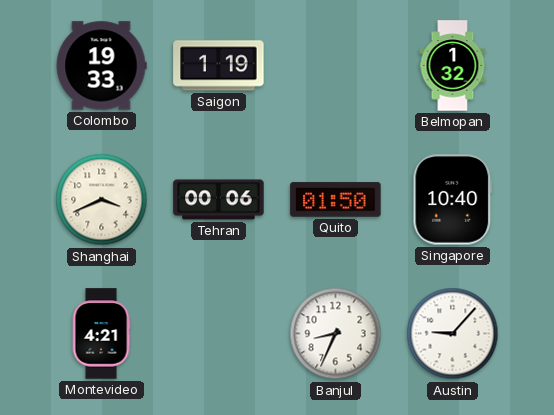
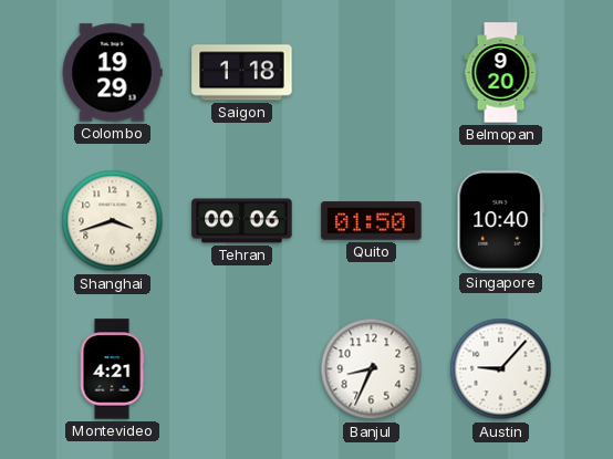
Colombo: 19:33 -> 19:29 (112, 73)
Saigon: 1:19 -> 1:18 (242, 73)
Belmopan: 1:32 -> 9:20 (501, 73)
Shanghai: 3:41 -> 3:42 (113, 221)
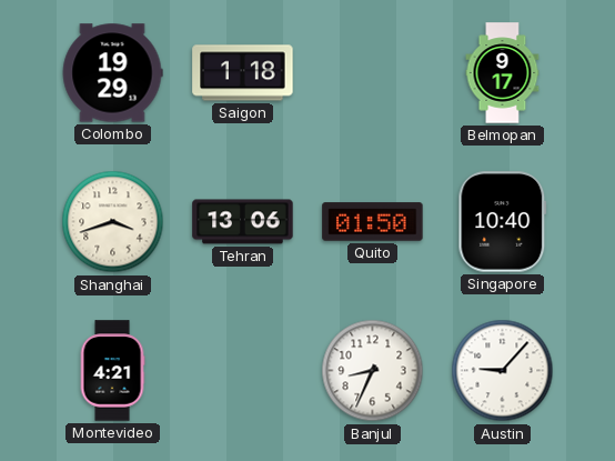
Belmopan: 9:20 -> 9:17 (503, 73)
Tehran: 00:06 -> 13:06 (243, 222)
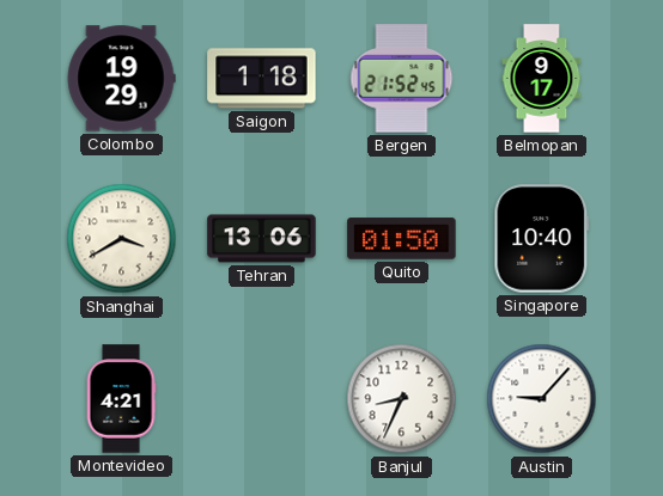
Bergen: none -> 21:52 (402, 79)
Shanghai: 3:42 -> 3:40 (122, 239)
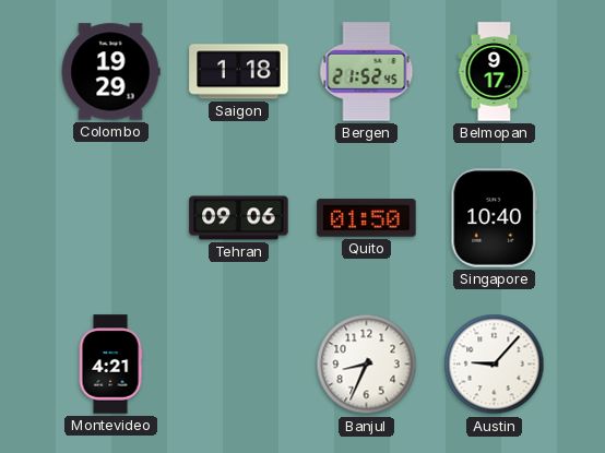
Shanghai: 3:40 -> none (122, 239)
Tehran: 13:06 -> 09:06 (239, 218)
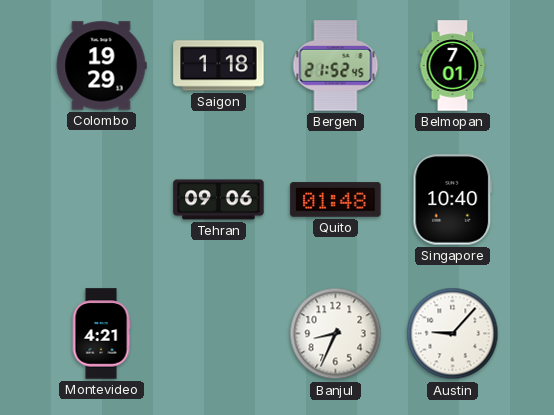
Belmopan: 9:17 -> 7:01 (453, 66)
Quito: 01:50 -> 01:48 (336, 200)
